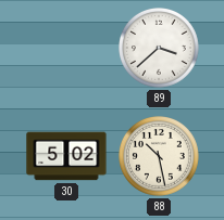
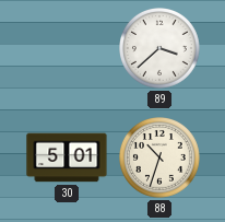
30: 5:02 -> 5:01 (67, 157)
88: 10:28 -> 10:33 (161, 159)
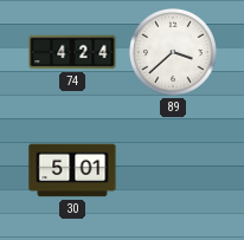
74: none -> 4:24 (72, 52)
88: 10:33 -> none (161, 159)
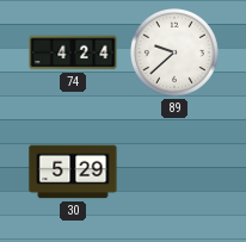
89: 3:38 -> 9:38 (176, 54)
30: 5:01 -> 5:29 (73, 172)
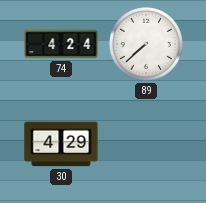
89: 9:38 -> 7:38 (147, 45)
30: 5:29 -> 4:29 (61, 144)
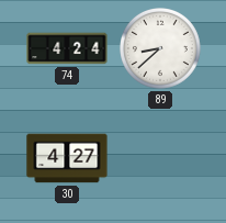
89: 7:38 -> 8:38 (161, 49)
30: 4:29 -> 4:27 (67, 158)
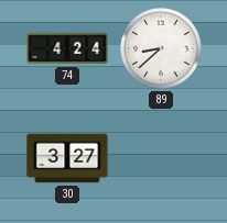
30: 4:27 -> 3:27 (67, 158)
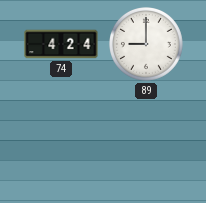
89: 8:38 -> 9:00 (147, 45)
30: 3:27 -> none (67, 158)
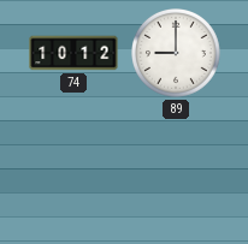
74: 4:24 -> 10:12 (73, 53)
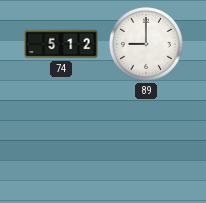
74: 10:12 -> 5:12 (61, 44)
